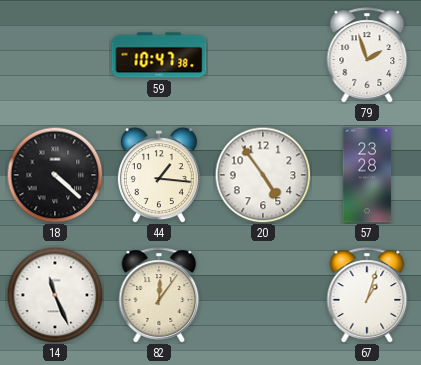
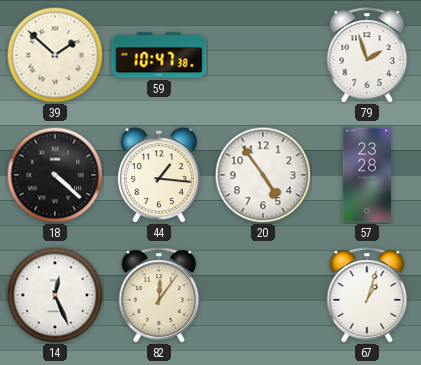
39: none -> 1:52 (55, 55)
14: 11:26 -> 12:26 (55, 295)
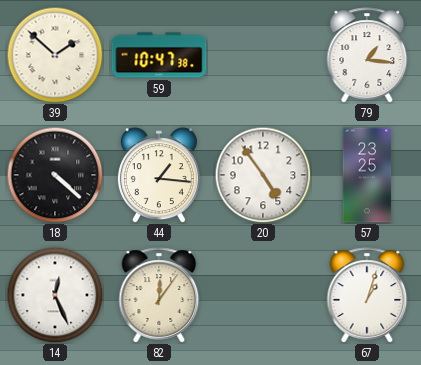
79: 1:57 -> 1:16 (367, 55)
57: 23:28 -> 23:25 (367, 175)
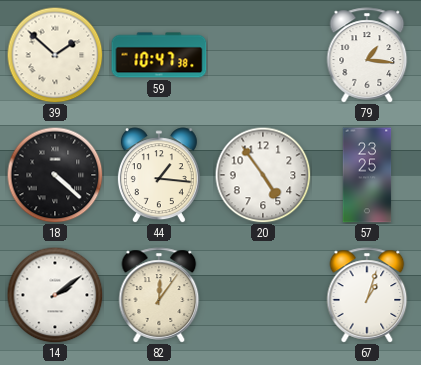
14: 12:26 -> 2:09 (55, 295)
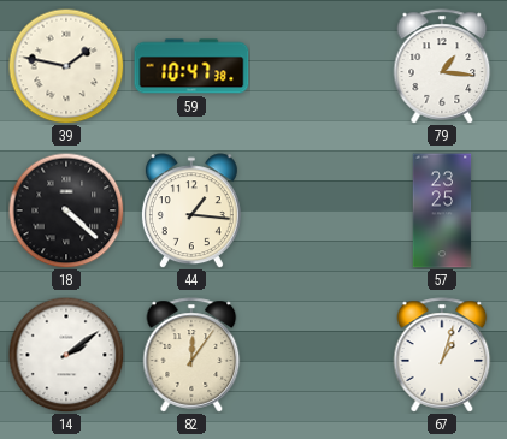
39: 1:52 -> 1:47 (66, 66)
20: 4:54 -> none (263, 175)
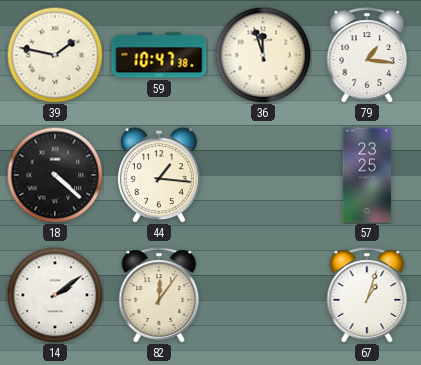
36: none -> 11:57 (263, 55)
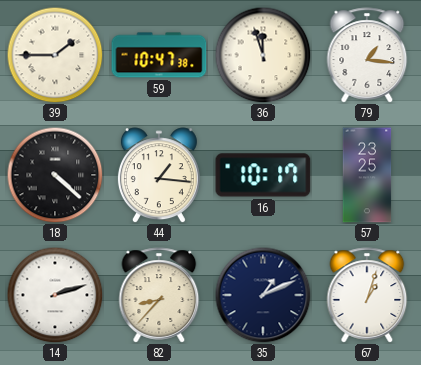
39: 1:47 -> 1:45 (55, 55)
16: none -> 10:17 (263, 175)
14: 2:09 -> 2:12 (55, 295)
82: 12:06 -> 8:37 (159, 295)
35: none -> 1:11 (263, 295)
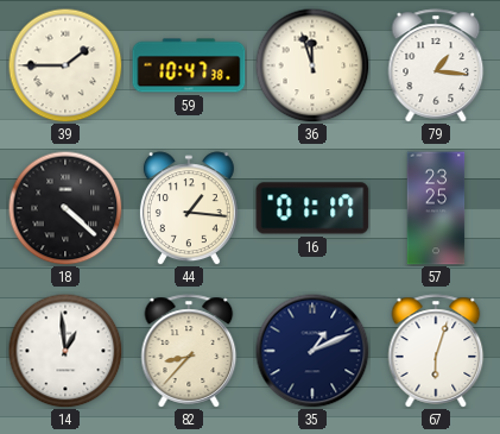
16: 10:17 -> 01:17 (312, 208)
14: 2:12 -> 12:59 (65, 351)
67: 1:03 -> 6:03 (436, 351)
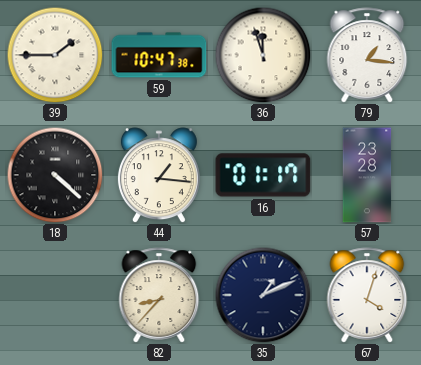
57: 23:25 -> 23:28 (367, 175)
14: 12:59 -> none (65, 351)
67: 6:03 -> 4:03 (367, 295)
